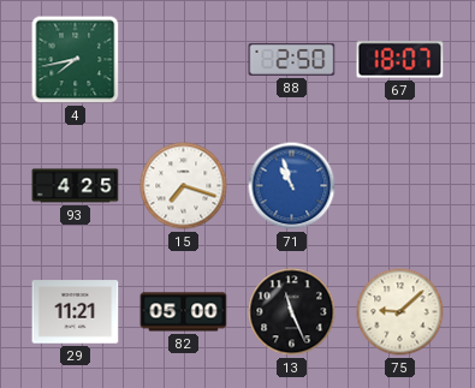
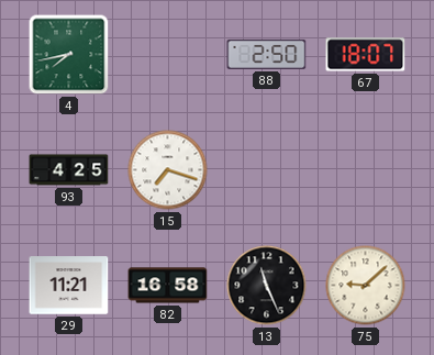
71: 10:57 -> none (292, 186)
82: 05:00 -> 16:58 (168, 286)
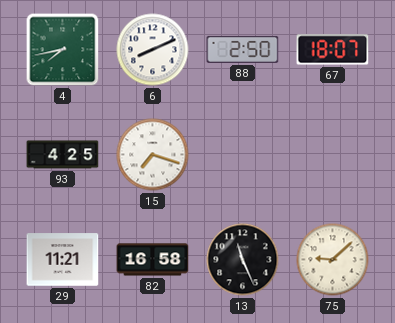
6: none -> 8:11 (153, 50)
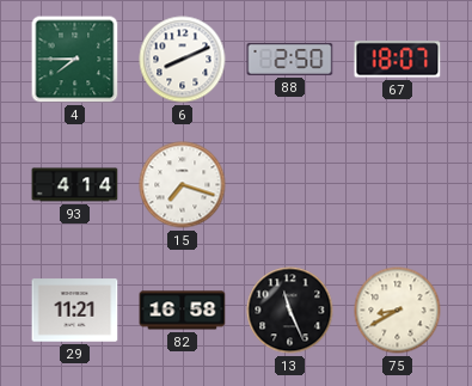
4: 7:43 -> 7:45 (75, 60)
93: 4:25 -> 4:14 (75, 185)
75: 9:08 -> 8:40 (398, 311)
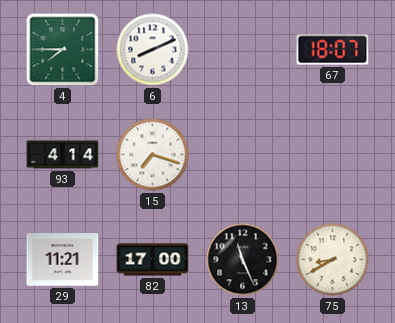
88: 2:50 -> none (290, 59)
82: 16:58 -> 17:00 (153, 260)
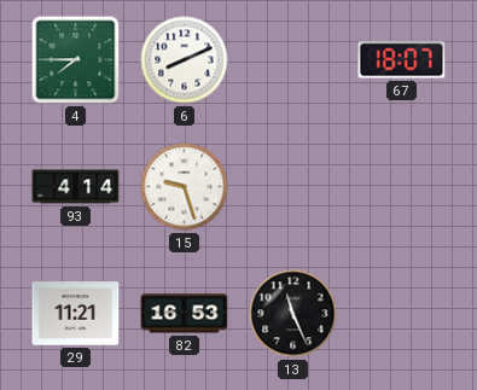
15: 7:18 -> 9:27 (185, 187)
82: 17:00 -> 16:53 (185, 314)
75: 8:40 -> none (333, 260)
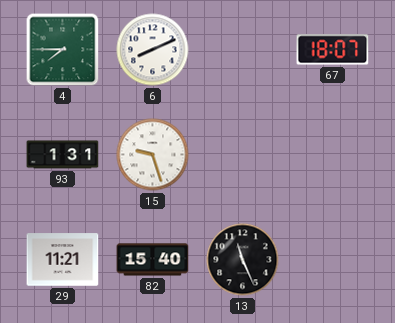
93: 4:14 -> 1:31 (63, 155)
82: 16:53 -> 15:40 (153, 260)
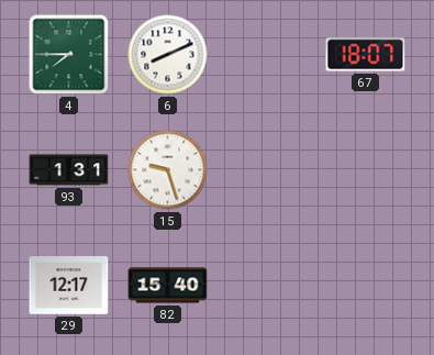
29: 11:21 -> 12:17 (69, 286)
13: 11:26 -> none (243, 260)
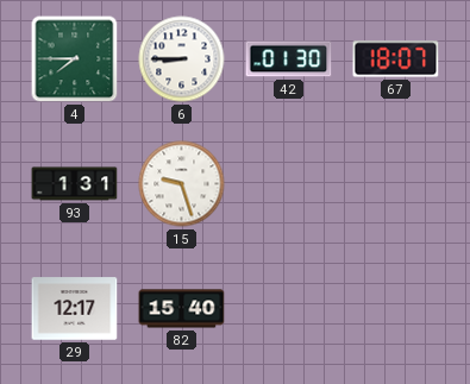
6: 8:11 -> 8:45 (182, 59)
42: none -> 01:30 (289, 59)
